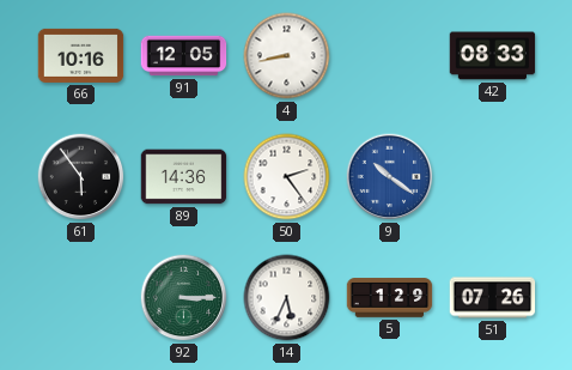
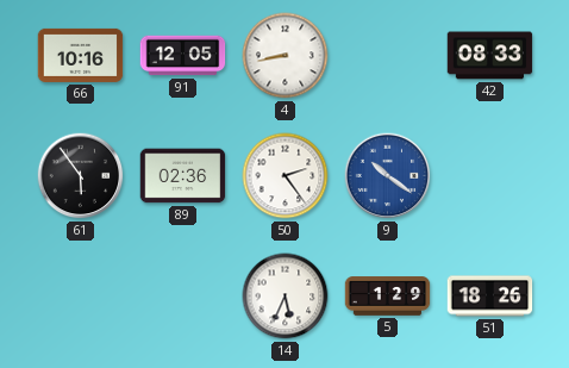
89: 14:36 -> 02:36 (183, 176)
92: 3:15 -> none (184, 298)
51: 07:26 -> 18:26 (490, 297)
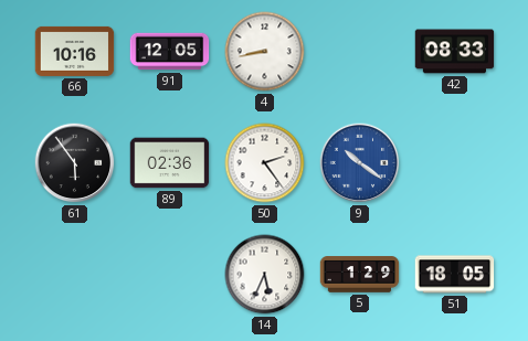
51: 18:26 -> 18:05 (455, 275)
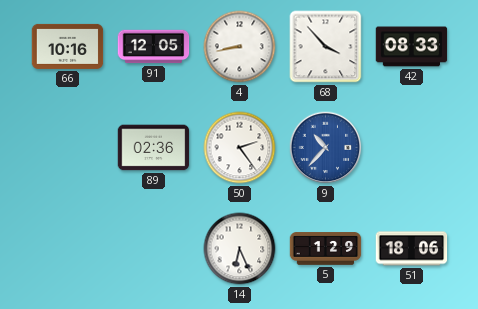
68: none -> 3:53 (326, 47)
61: 5:54 -> none (75, 163)
9: 10:21 -> 10:37 (326, 148)
14: 5:34 -> 6:26 (240, 249)
51: 18:05 -> 18:06 (412, 249)
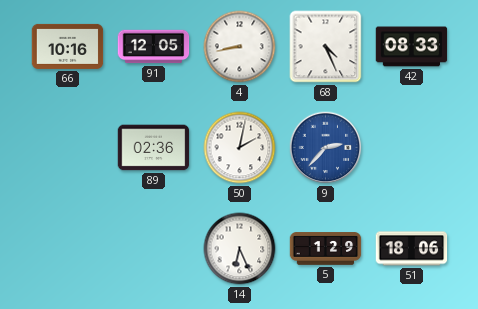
68: 3:53 -> 4:26 (326, 47)
50: 2:24 -> 2:02 (240, 148)
9: 10:37 -> 2:37 (326, 148)
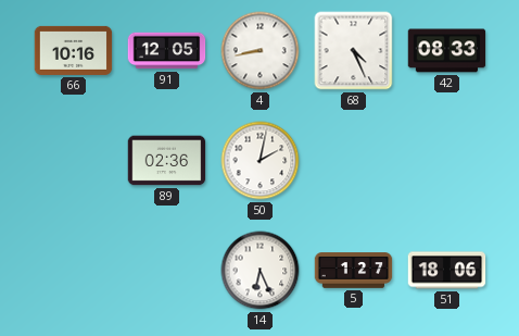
9: 2:37 -> none (326, 148)
5: 1:29 -> 1:27 (354, 271)
